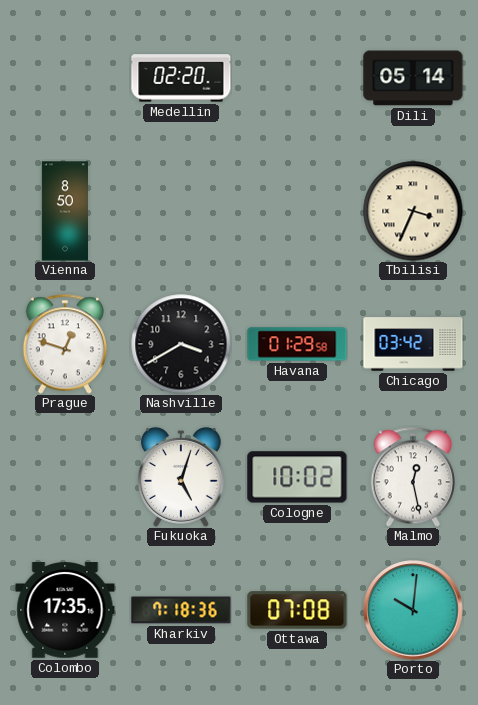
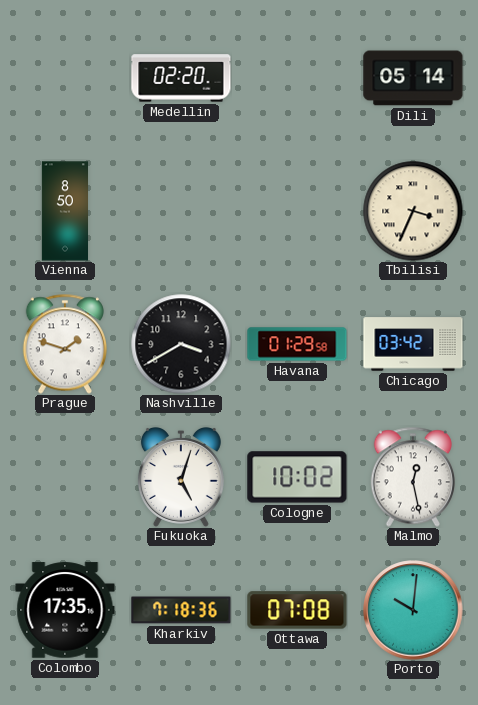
Prague: 12:48 -> 1:48 (64, 344)
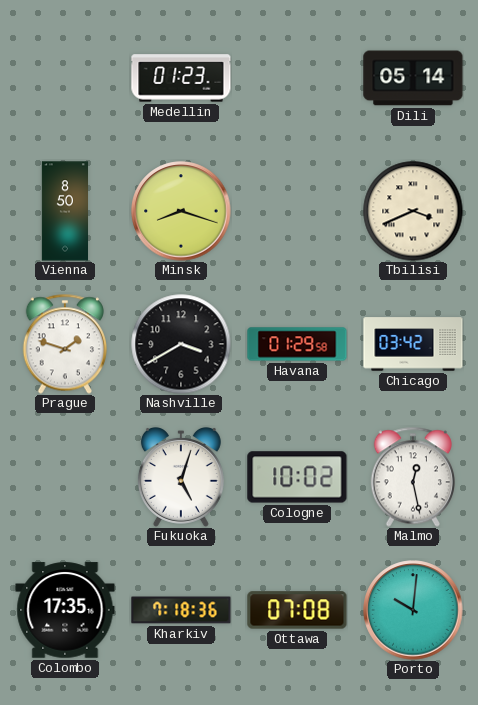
Medellin: 02:20 -> 01:23 (181, 78)
Minsk: none -> 8:18 (181, 211)
Tbilisi: 3:34 -> 3:41 (413, 211)
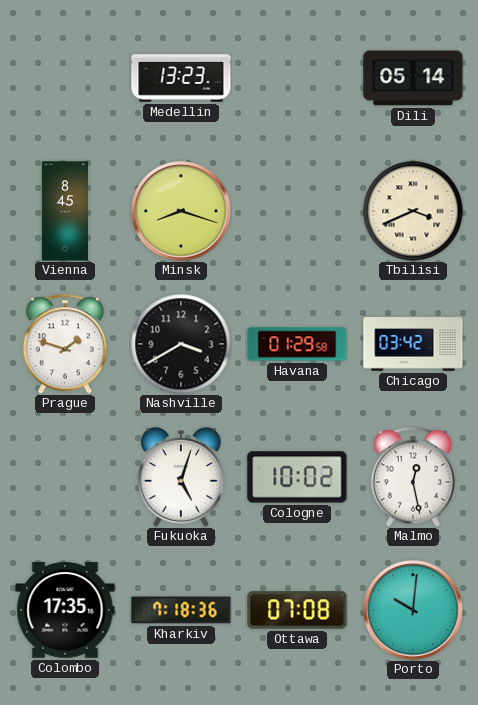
Medellin: 01:23 -> 13:23 (181, 78)
Vienna: 8:50 -> 8:45 (64, 211)
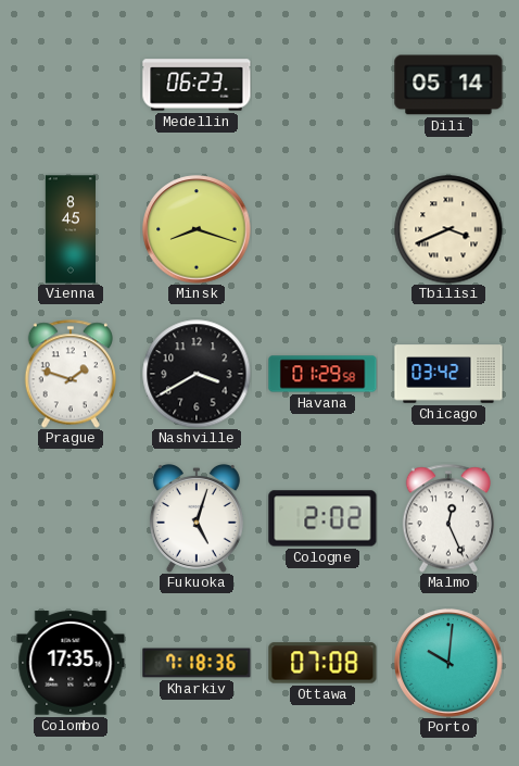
Medellin: 13:23 -> 06:23 (197, 85)
Cologne: 10:02 -> 2:02 (322, 518)
Malmo: 12:28 -> 12:26 (447, 518)
